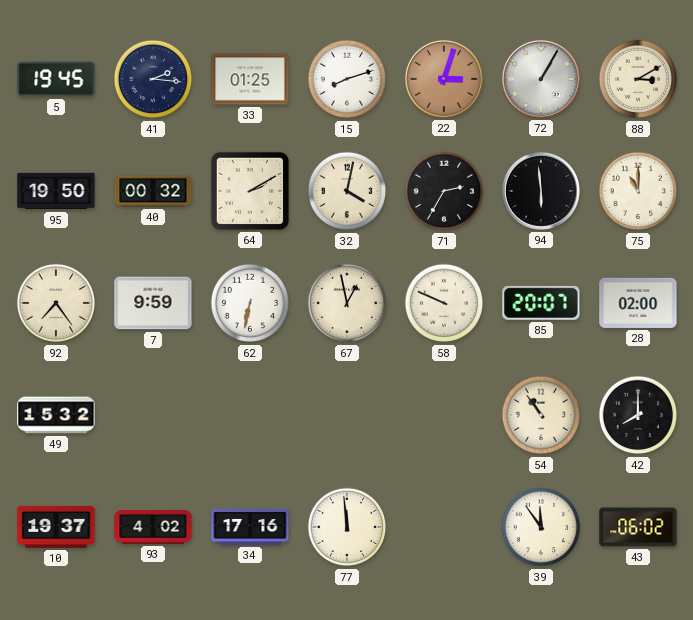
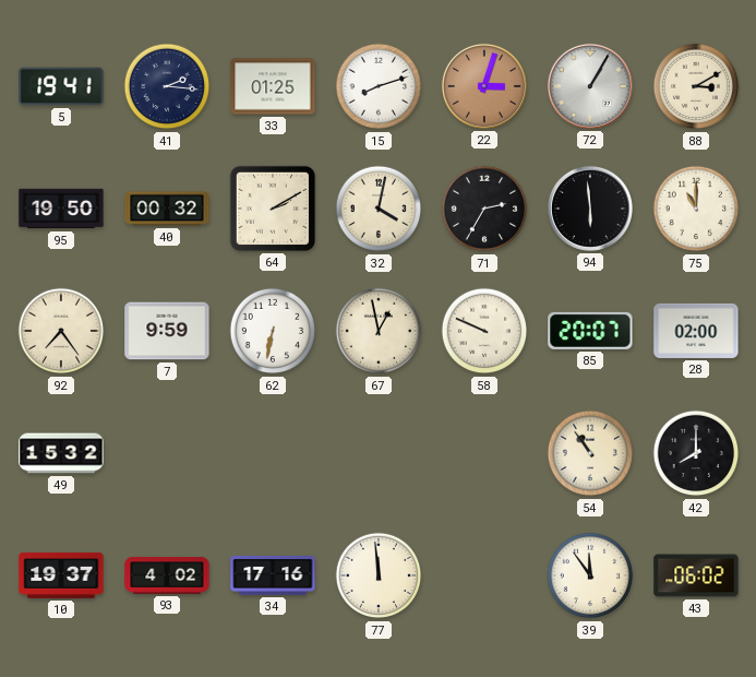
5: 19:45 -> 19:41 (61, 86)
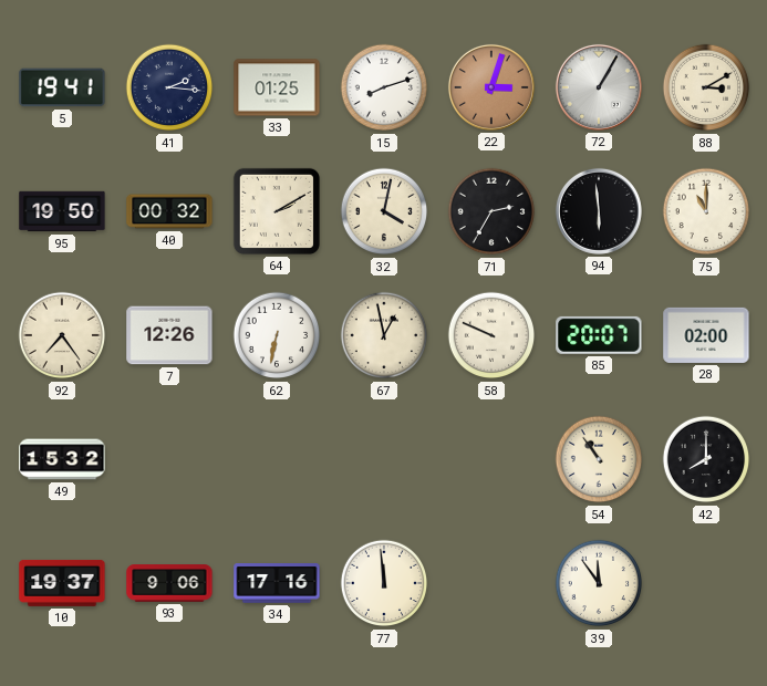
7: 9:59 -> 12:26 (169, 335)
93: 4:02 -> 9:06 (169, 583)
43: 06:02 -> none (696, 575)
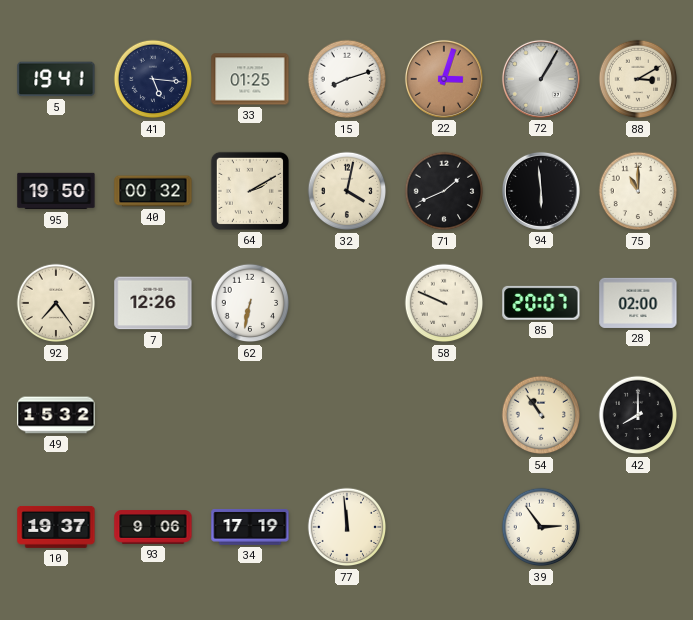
41: 2:16 -> 5:16 (153, 79)
71: 2:35 -> 1:41 (444, 191)
67: 12:58 -> none (384, 335)
34: 17:16 -> 17:19 (250, 528)
39: 11:54 -> 2:54 (541, 527)
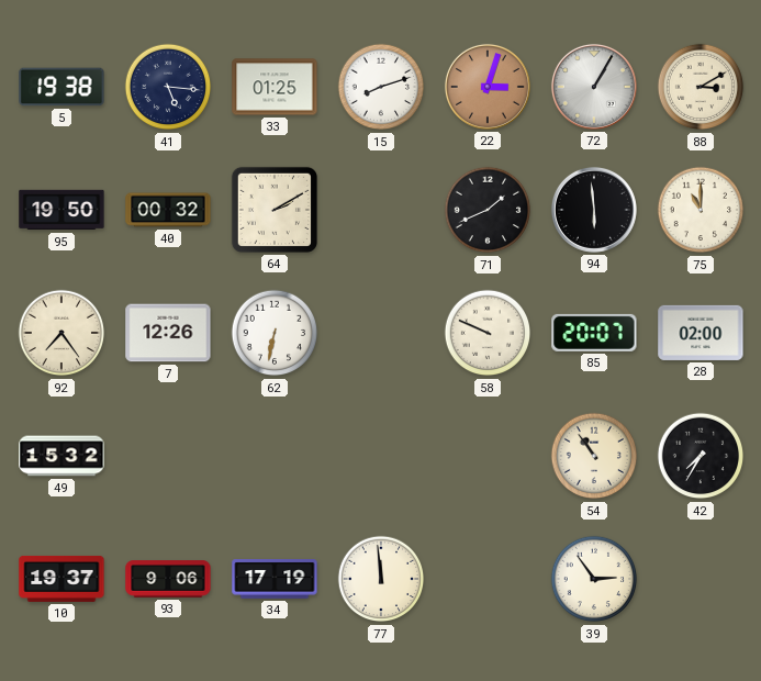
5: 19:41 -> 19:38 (61, 87)
32: 4:02 -> none (347, 191)
42: 8:00 -> 7:35 (701, 456)
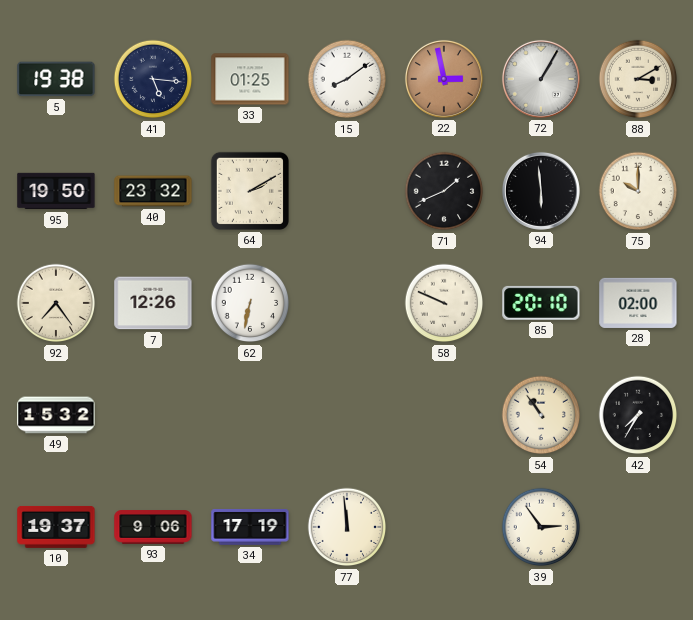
15: 8:12 -> 8:09 (347, 79)
22: 3:03 -> 2:58 (444, 79)
40: 00:32 -> 23:32 (153, 191)
75: 11:00 -> 10:00 (638, 191)
85: 20:07 -> 20:10 (541, 303)
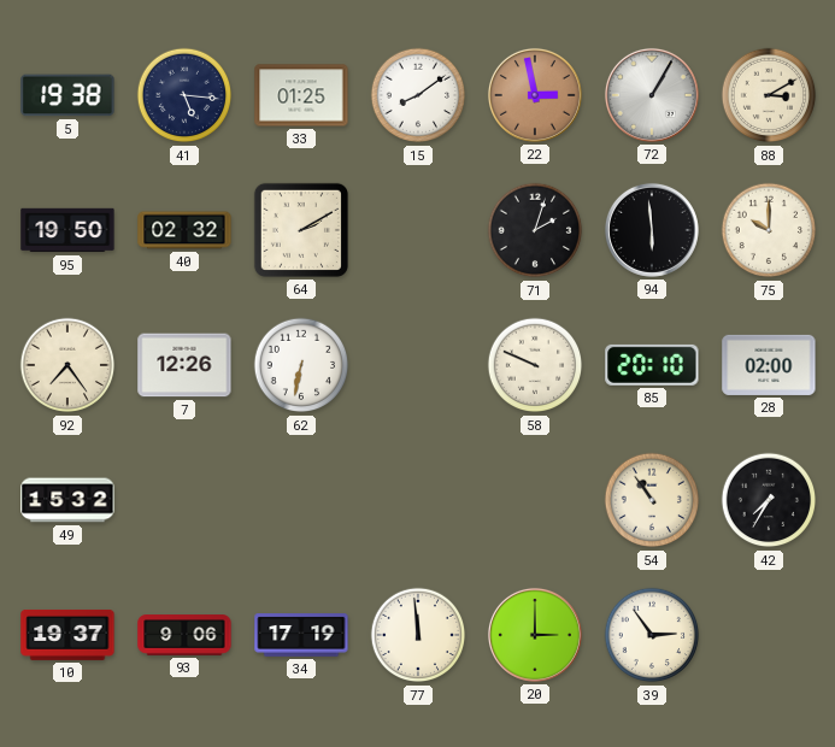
40: 23:32 -> 02:32 (184, 230)
71: 1:41 -> 2:03 (535, 230)
20: none -> 3:00 (535, 635)
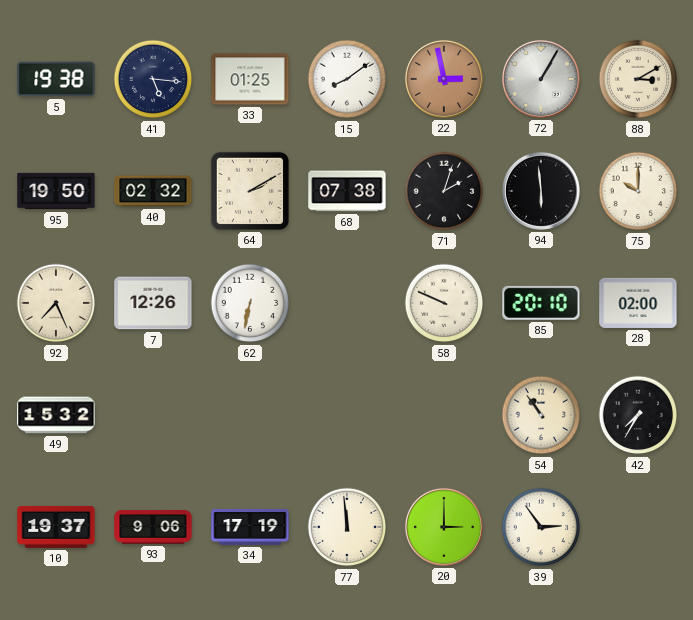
68: none -> 07:38 (347, 191)
92: 7:24 -> 7:26 (56, 303)
